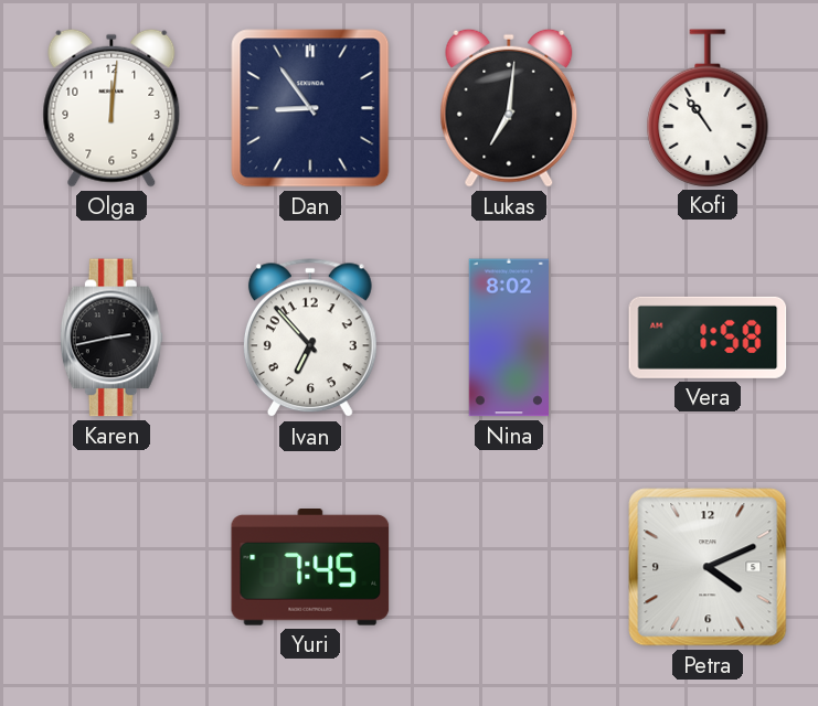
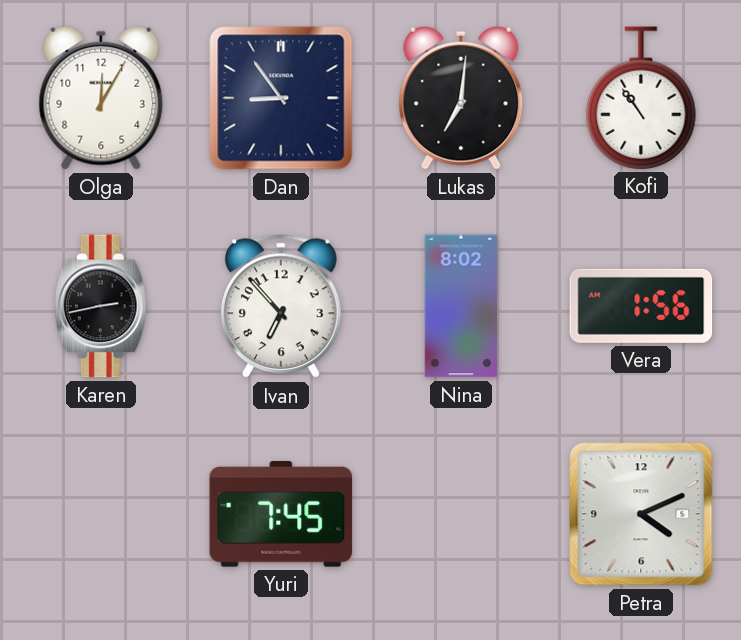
Olga: 12:01 -> 12:05 (101, 98)
Vera: 1:58 -> 1:56 (641, 306)
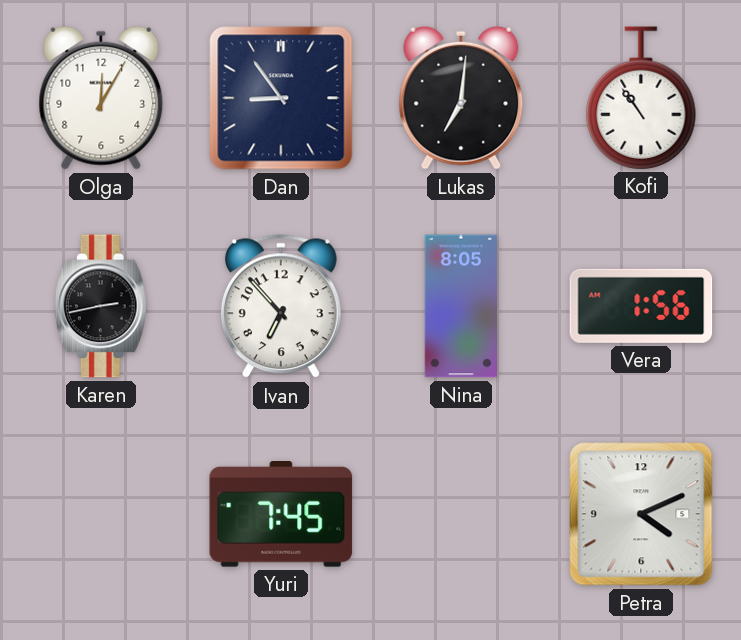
Nina: 8:02 -> 8:05 (460, 306)
